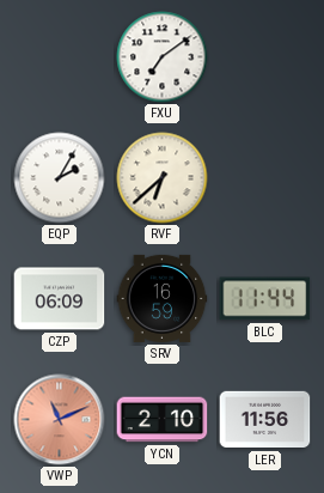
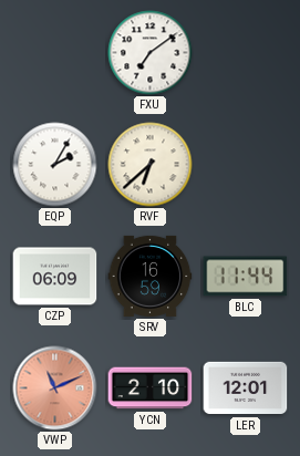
LER: 11:56 -> 12:01 (246, 388)
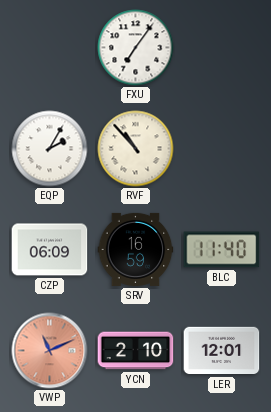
FXU: 7:09 -> 7:06 (136, 48)
RVF: 6:38 -> 10:53 (136, 149)
BLC: 11:44 -> 11:40 (222, 250)
